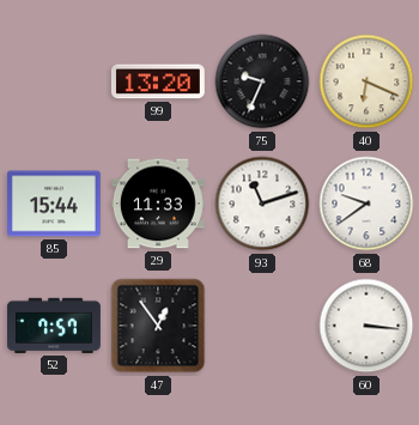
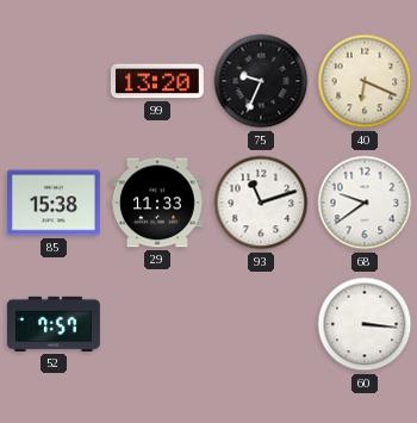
85: 15:44 -> 15:38 (54, 203)
47: 12:54 -> none (158, 326)
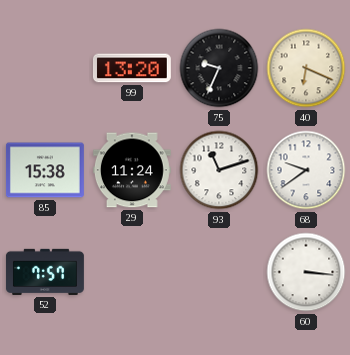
29: 11:33 -> 11:24 (132, 170)
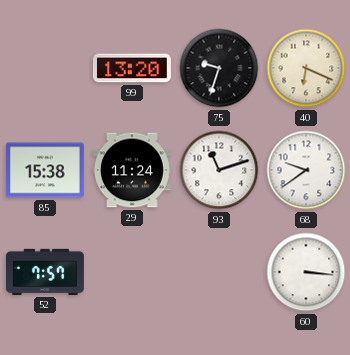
75: 9:34 -> 9:33 (219, 68)
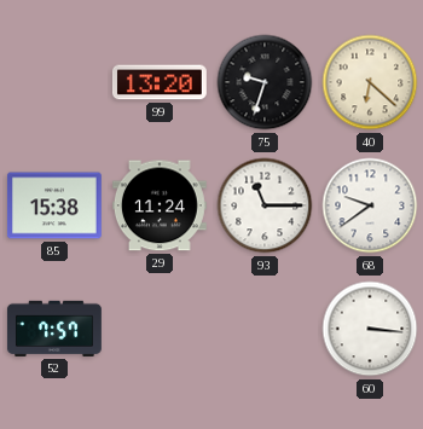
40: 6:19 -> 6:22 (370, 82)
93: 11:12 -> 11:15 (265, 205)
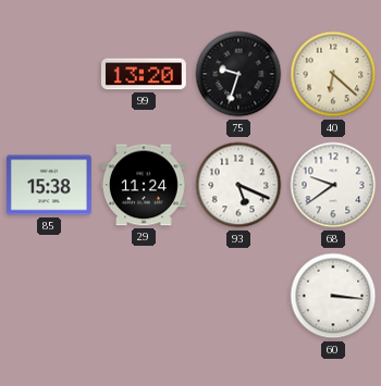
93: 11:15 -> 5:19 (238, 185)
52: 7:57 -> none (54, 329)
